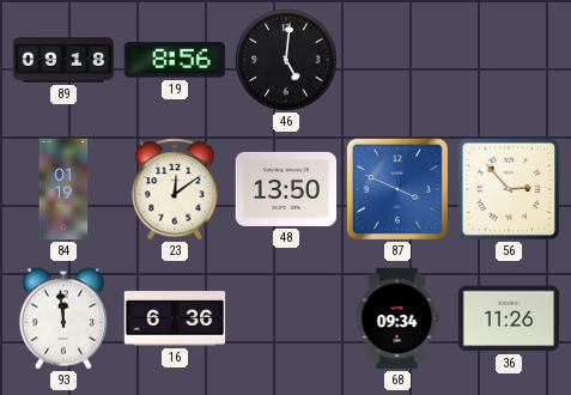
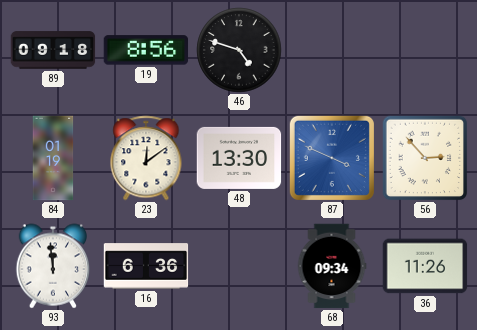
46: 5:01 -> 4:48 (239, 50)
48: 13:50 -> 13:30 (239, 158)
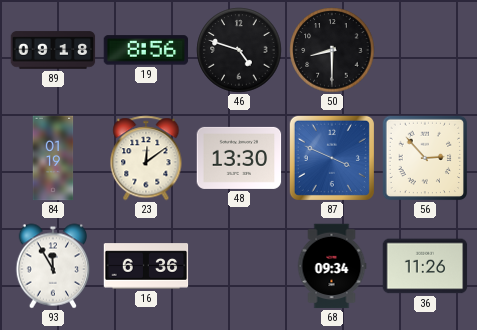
50: none -> 8:30 (332, 50)
93: 11:59 -> 11:55 (53, 266)
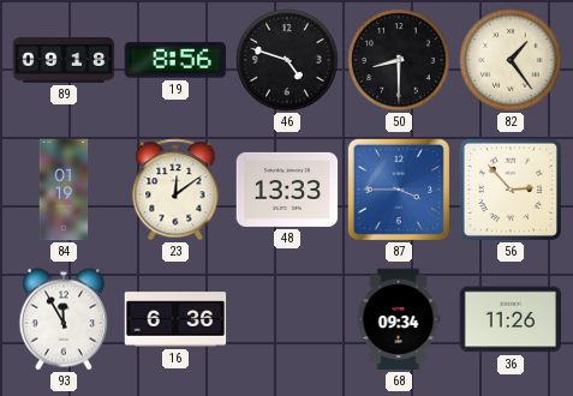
82: none -> 1:24 (511, 60)
48: 13:30 -> 13:33 (287, 190)
87: 3:49 -> 3:45 (399, 190)
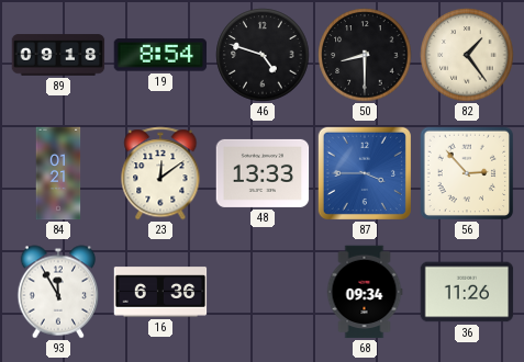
19: 8:56 -> 8:54 (160, 55)
84: 01:19 -> 01:21 (58, 173)
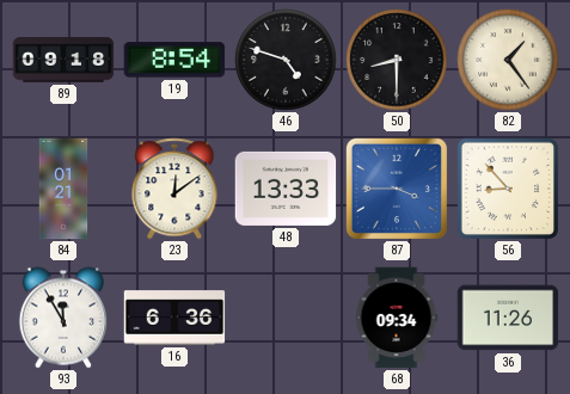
56: 2:53 -> 8:53 (508, 189)
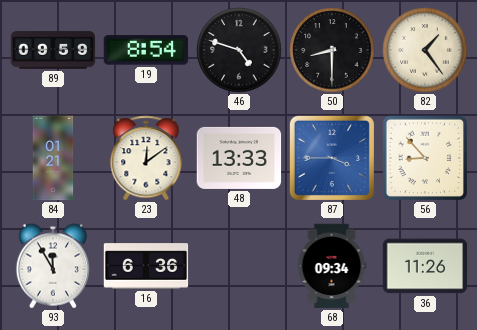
89: 09:18 -> 09:59 (53, 50)
